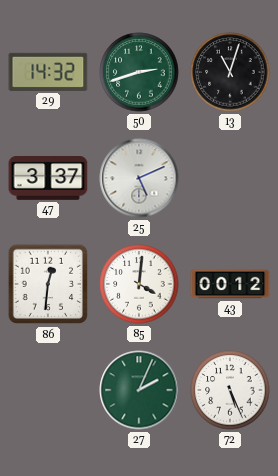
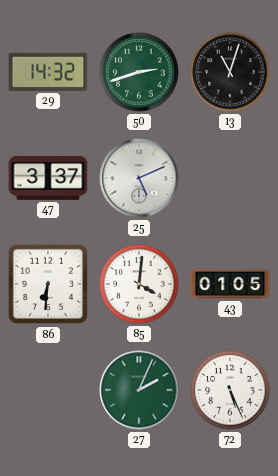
86: 12:31 -> 6:31 (48, 284)
43: 00:12 -> 01:05 (230, 284)
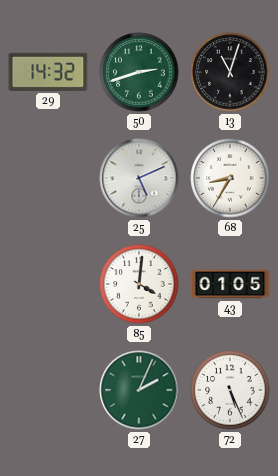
47: 3:37 -> none (48, 179)
68: none -> 8:35 (230, 178)
86: 6:31 -> none (48, 284)
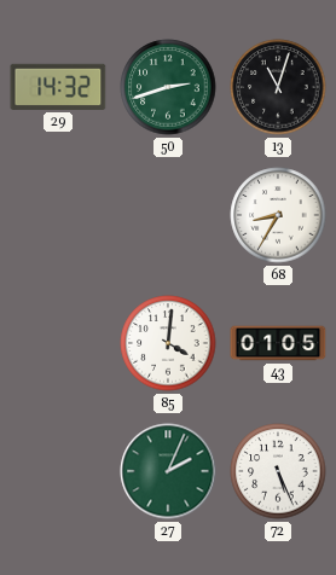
25: 5:11 -> none (139, 178)
